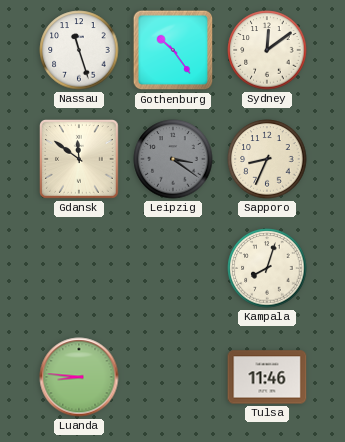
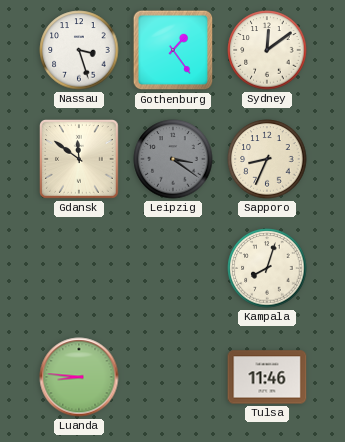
Nassau: 11:27 -> 3:27 (79, 50)
Gothenburg: 10:24 -> 1:24 (173, 50)
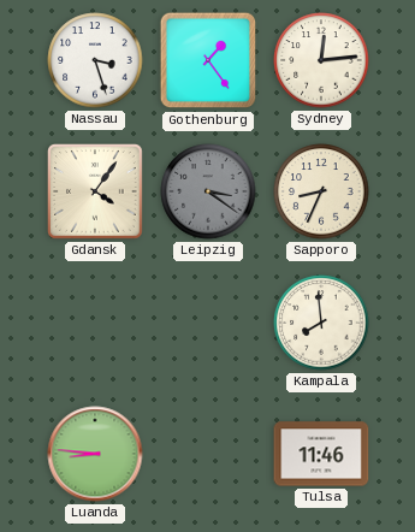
Sydney: 12:09 -> 12:14 (321, 60)
Gdansk: 11:51 -> 4:06 (96, 193)
Kampala: 8:03 -> 7:59 (321, 323)
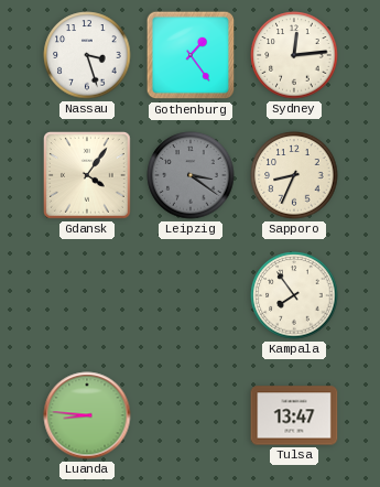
Kampala: 7:59 -> 7:54 (294, 295)
Tulsa: 11:46 -> 13:47 (294, 415)
